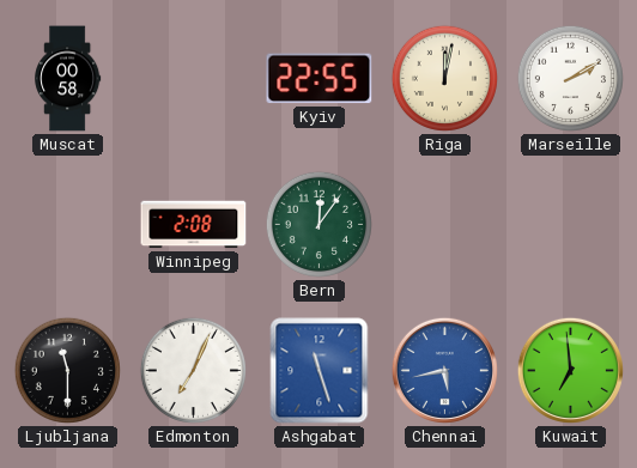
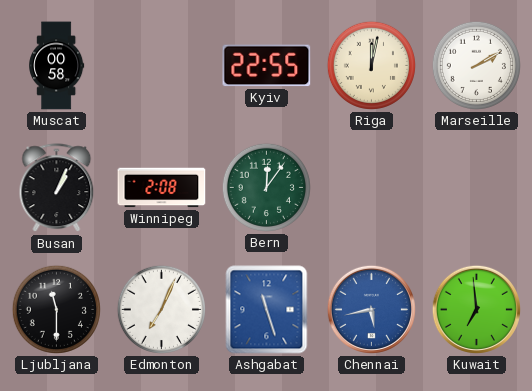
Busan: none -> 1:04 (57, 188)
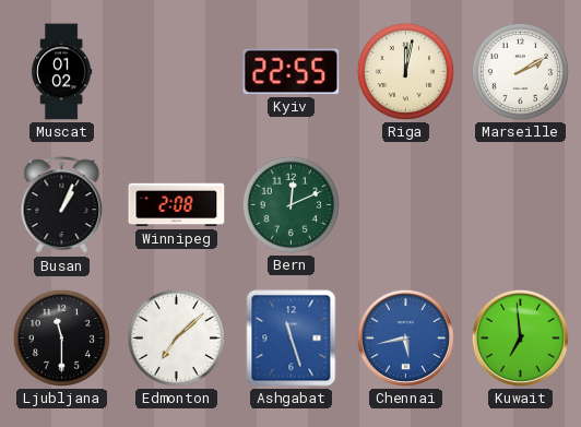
Muscat: 00:58 -> 01:02 (62, 72)
Bern: 12:06 -> 12:11 (290, 204)
Edmonton: 7:04 -> 7:08 (176, 337)
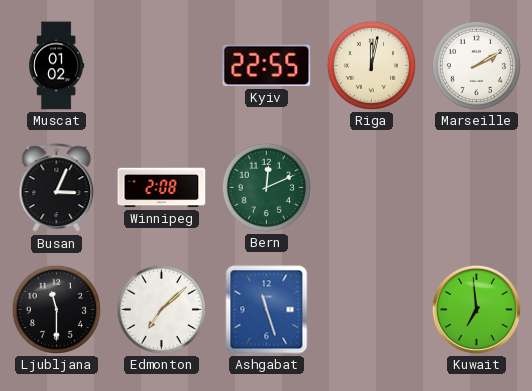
Busan: 1:04 -> 3:04 (57, 188)
Chennai: 5:43 -> none (405, 337)
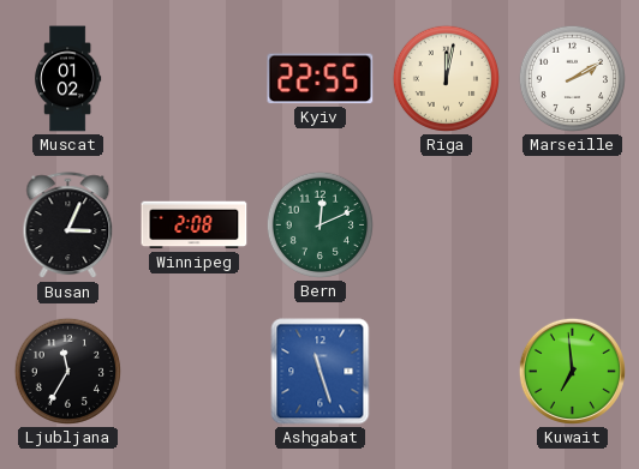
Ljubljana: 11:30 -> 11:35 (67, 371)
Edmonton: 7:08 -> none (161, 309)
